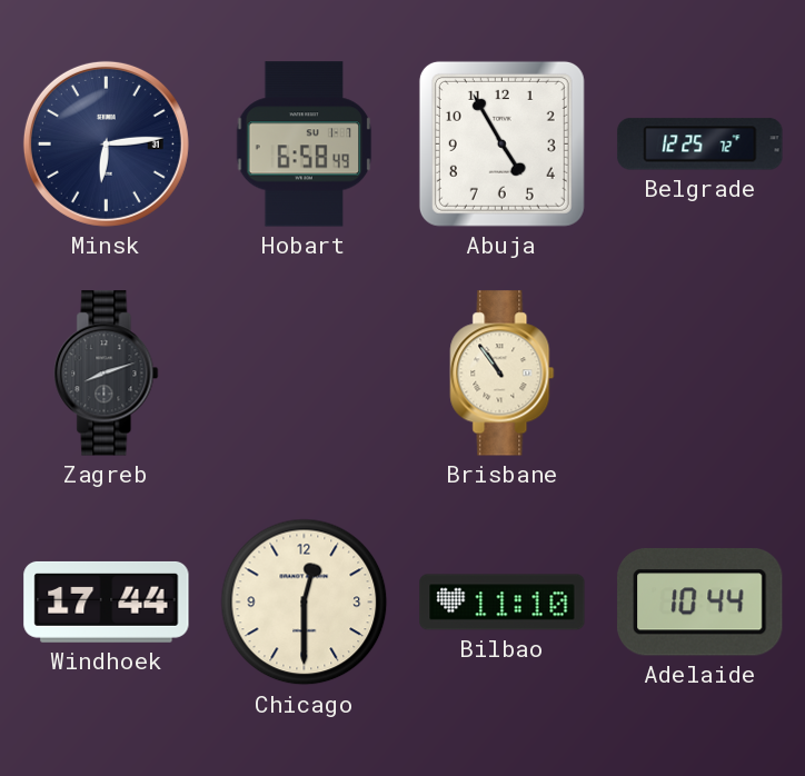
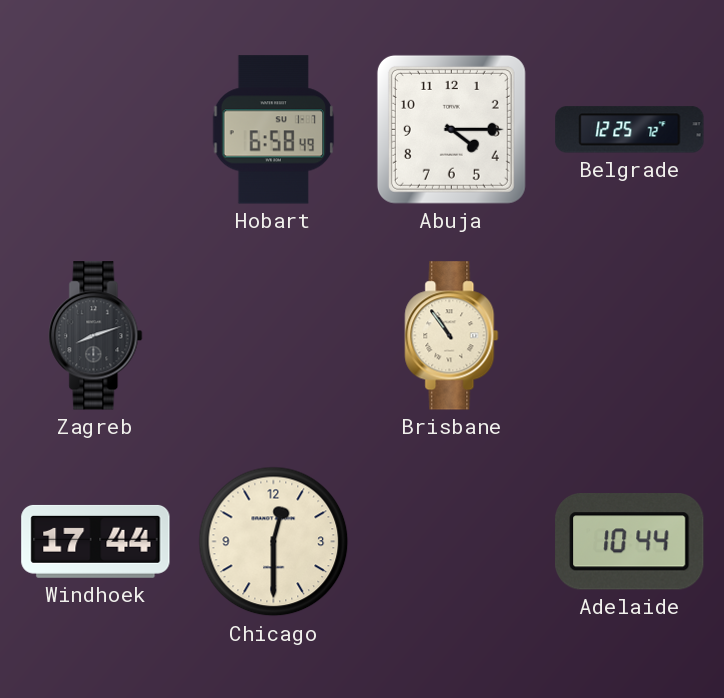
Minsk: 6:14 -> none (106, 143)
Abuja: 4:55 -> 4:15 (451, 129)
Bilbao: 11:10 -> none (503, 603)
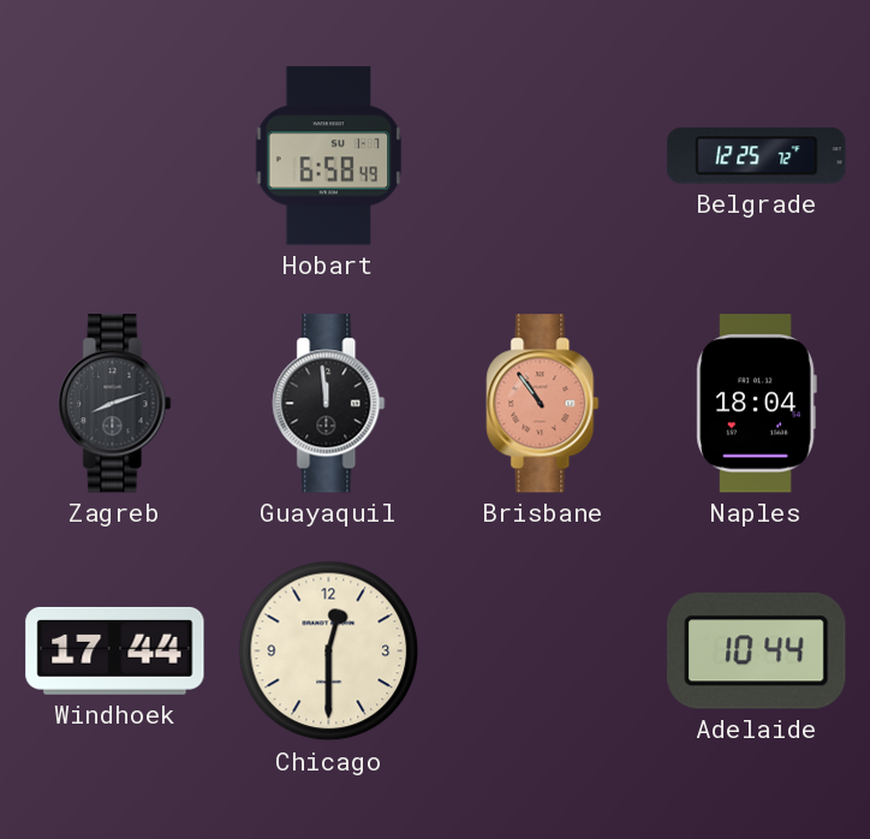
Abuja: 4:15 -> none (451, 129)
Guayaquil: none -> 11:59 (329, 404)
Brisbane dial: cream -> salmon (543, 404)
Naples: none -> 18:04 (756, 404)
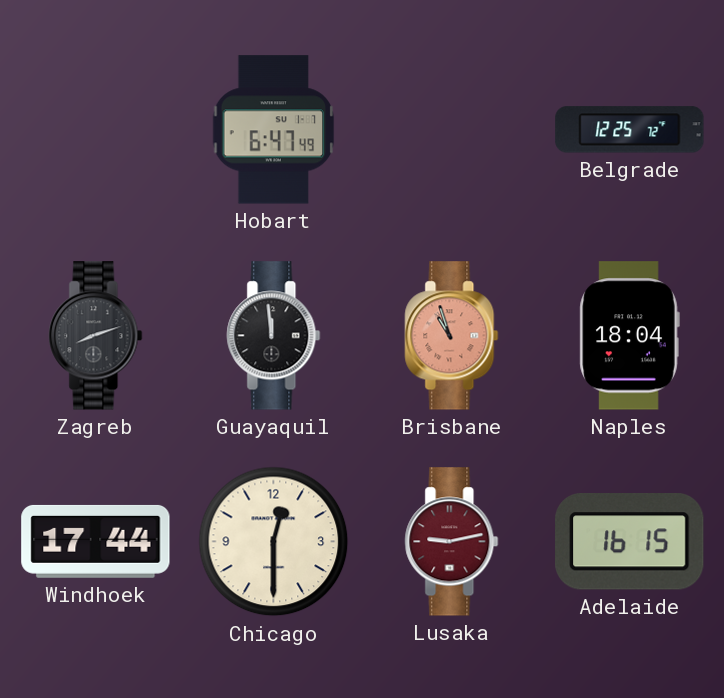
Hobart: 6:58 -> 6:47 (274, 130)
Brisbane: 10:54 -> 10:57 (452, 336)
Lusaka: none -> 9:13 (452, 542)
Adelaide: 10:44 -> 16:15 (630, 541)
